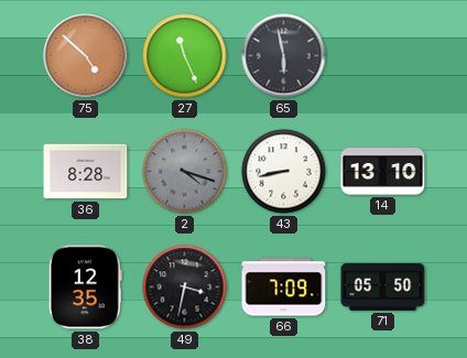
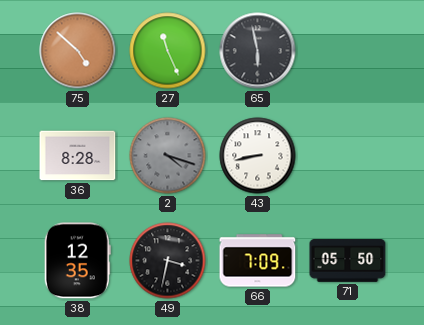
14: 13:10 -> none (383, 172)
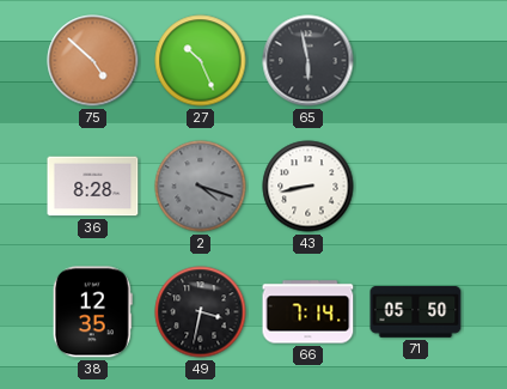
27: 11:26 -> 10:26 (201, 61)
66: 7:09 -> 7:14 (309, 312)
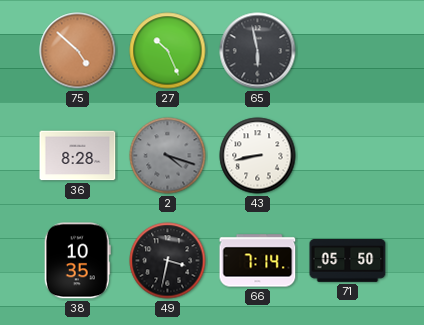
38: 12:35 -> 10:35 (77, 261)
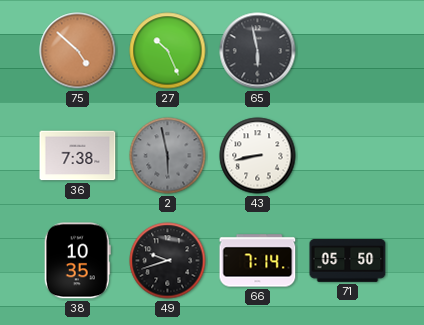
36: 8:28 -> 7:38 (78, 156)
2: 4:18 -> 5:58 (168, 156)
49: 3:32 -> 9:42 (168, 261)
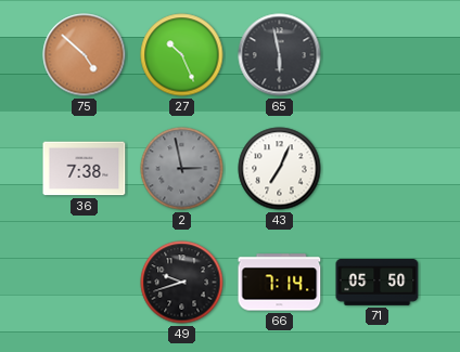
2: 5:58 -> 2:58 (182, 169)
43: 8:43 -> 7:04 (280, 169)
38: 10:35 -> none (77, 261)
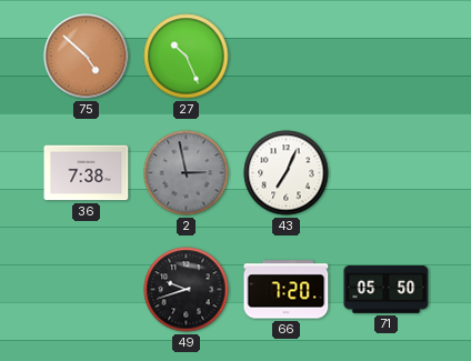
65: 5:58 -> none (280, 55)
66: 7:14 -> 7:20 (287, 290)
